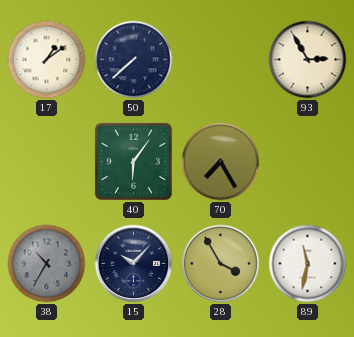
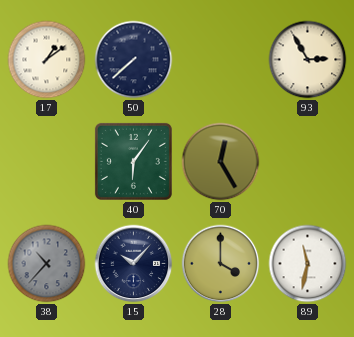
70: 7:25 -> 12:25 (221, 162)
38: 10:35 -> 10:37 (47, 264)
28: 3:55 -> 4:00 (221, 264)
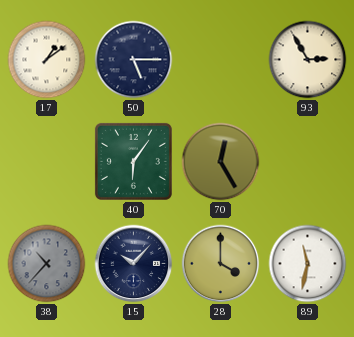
50: 7:38 -> 5:15 (134, 60)
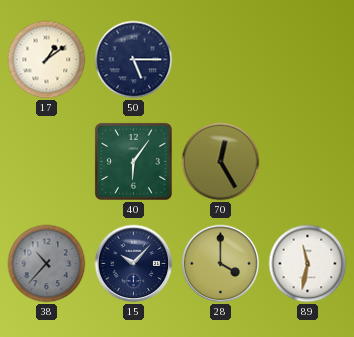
93: 2:55 -> none (308, 60)
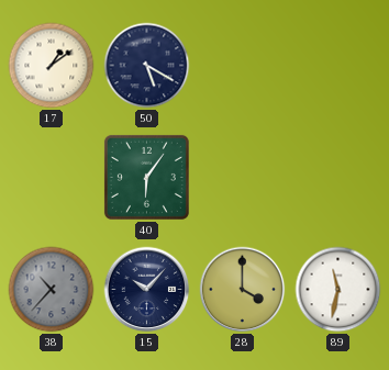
50: 5:15 -> 5:20 (147, 66)
70: 12:25 -> none (221, 162)
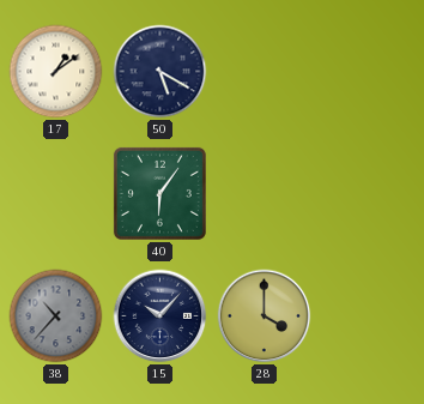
89: 11:32 -> none (338, 290)
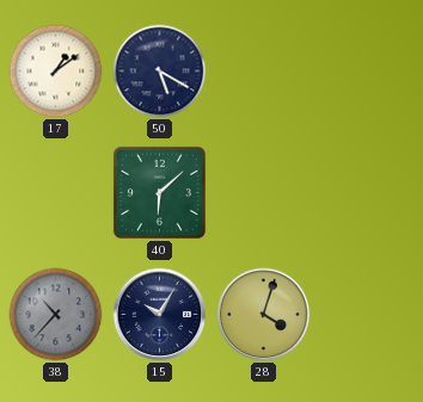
40: 6:06 -> 6:08 (159, 192)
15: 10:07 -> 10:05 (160, 315)
28: 4:00 -> 4:03 (264, 315)
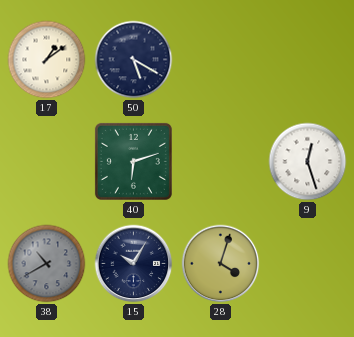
40: 6:08 -> 6:12 (133, 161)
9: none -> 12:27 (308, 162)
38: 10:37 -> 10:40 (47, 264)
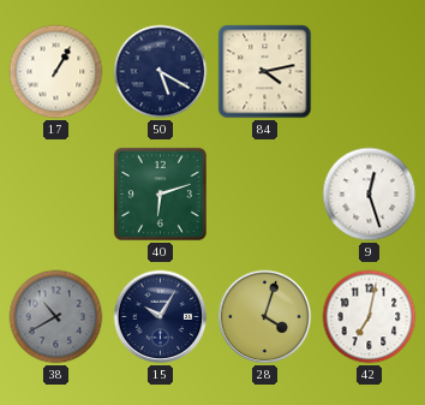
17: 1:09 -> 1:05 (56, 72)
84: none -> 4:13 (265, 72)
42: none -> 7:02 (370, 317)
